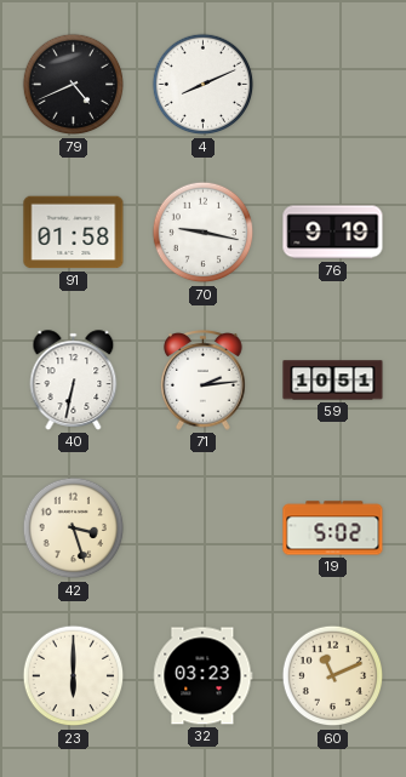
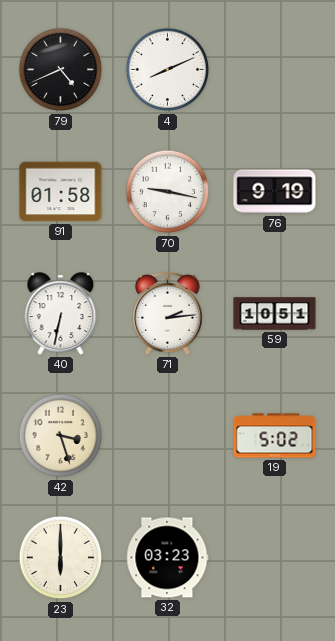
60: 11:11 -> none (333, 676)
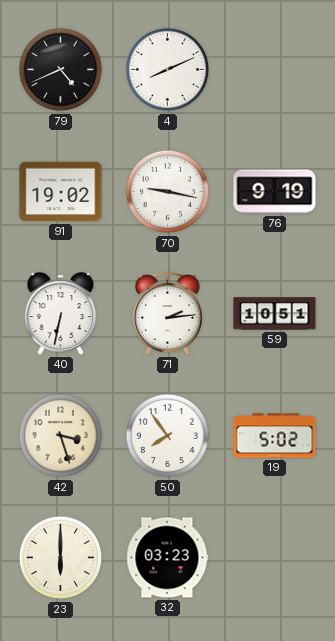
91: 01:58 -> 19:02 (61, 192)
50: none -> 7:54 (168, 436)
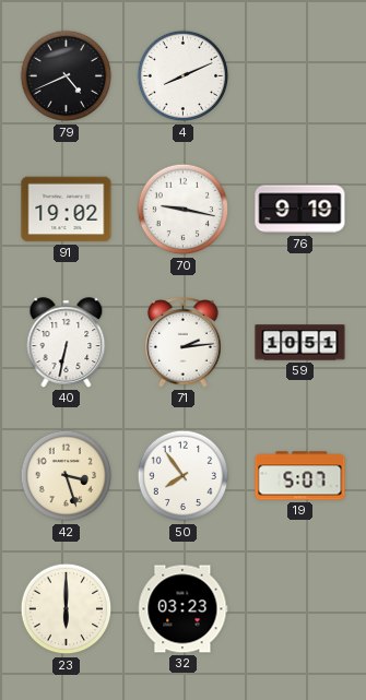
19: 5:02 -> 5:07 (300, 476)
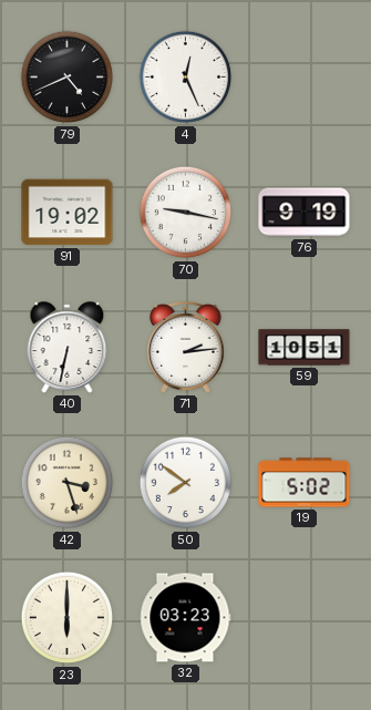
4: 8:11 -> 12:26 (186, 78)
50: 7:54 -> 7:51 (186, 483)
19: 5:07 -> 5:02 (305, 483)
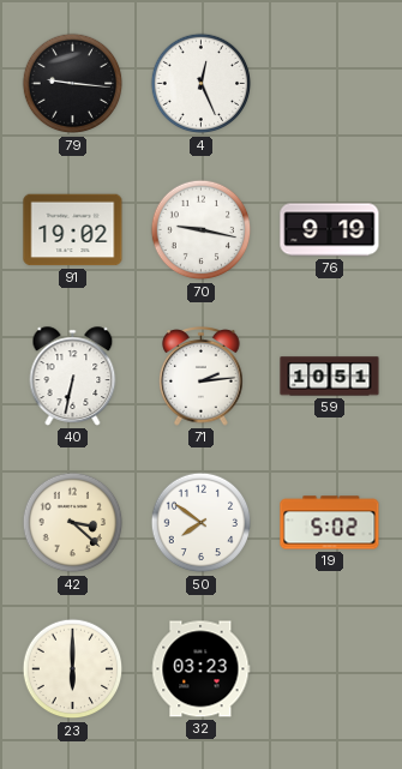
79: 4:41 -> 9:16 (73, 84)
42: 3:27 -> 3:22 (73, 523)
